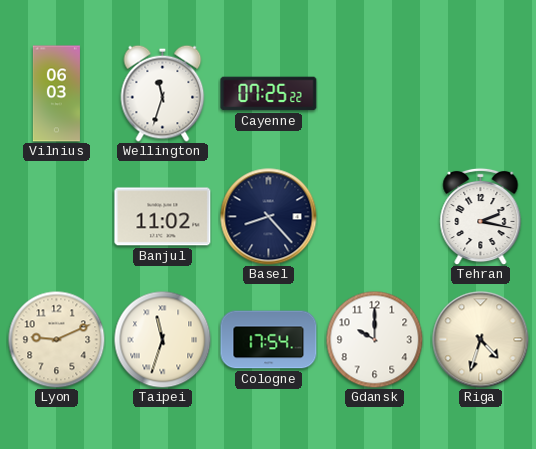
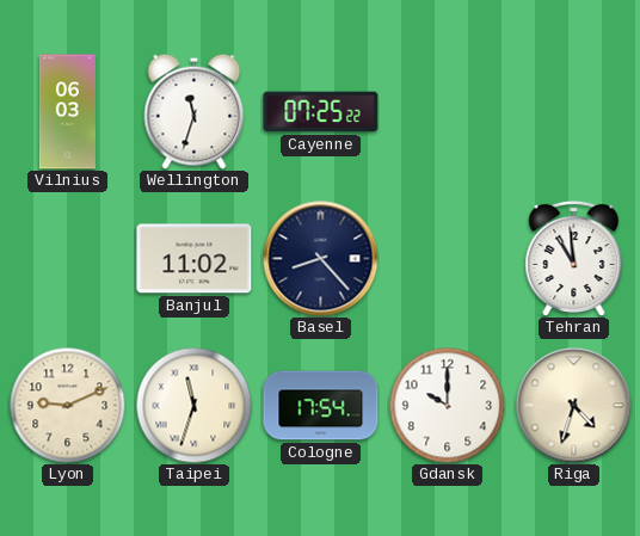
Tehran: 2:17 -> 10:59 (574, 258)
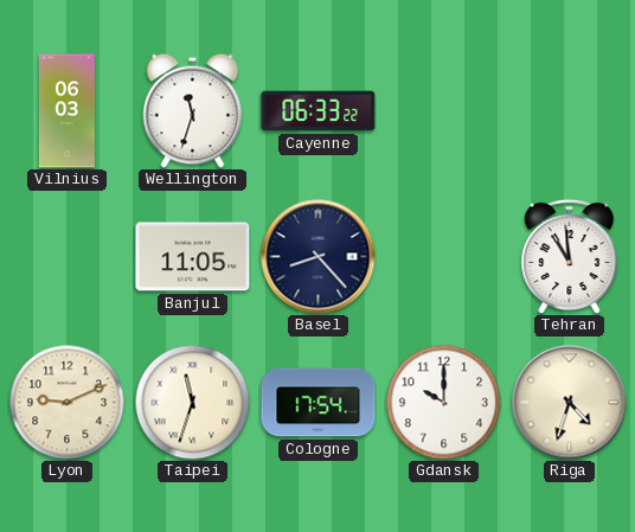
Cayenne: 07:25 -> 06:33 (319, 111)
Banjul: 11:02 -> 11:05 (193, 257)
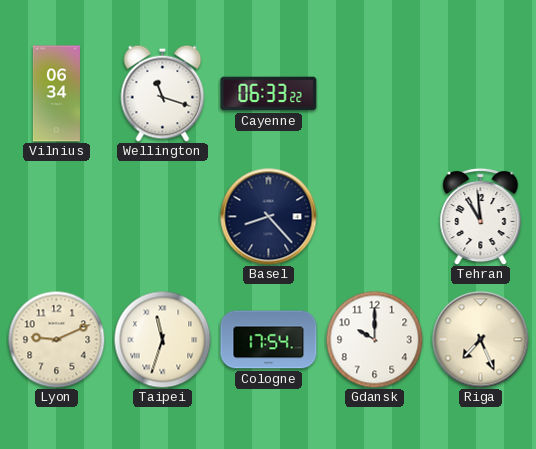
Vilnius: 06:03 -> 06:34 (56, 94)
Wellington: 11:33 -> 11:18 (163, 93)
Banjul: 11:05 -> none (193, 257)
Riga: 4:33 -> 7:26 (481, 340)
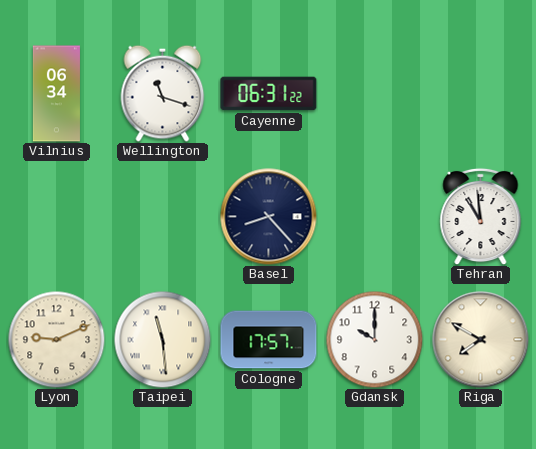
Cayenne: 06:33 -> 06:31 (269, 94)
Taipei: 11:33 -> 11:29 (162, 339)
Cologne: 17:54 -> 17:57 (269, 340)
Riga: 7:26 -> 7:50 (481, 340)
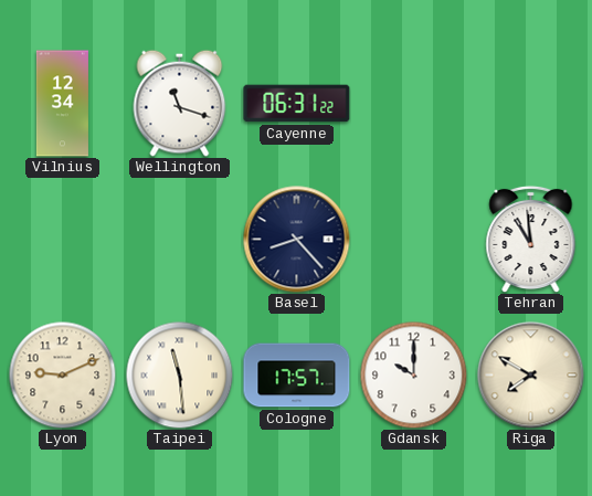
Vilnius: 06:34 -> 12:34 (62, 104)
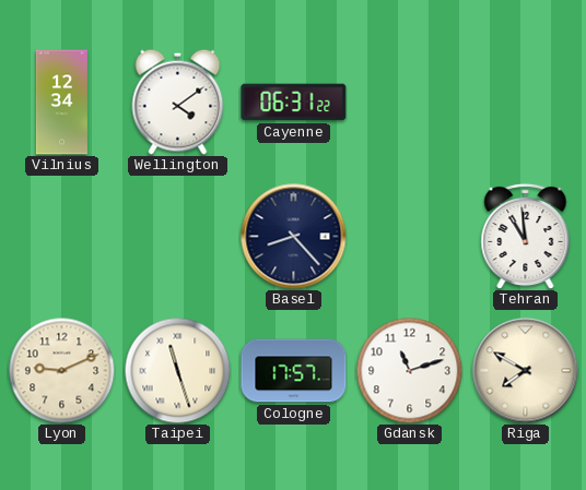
Wellington: 11:18 -> 4:09 (178, 101)
Taipei: 11:29 -> 11:27 (177, 370)
Gdansk: 10:00 -> 11:12 (409, 370)
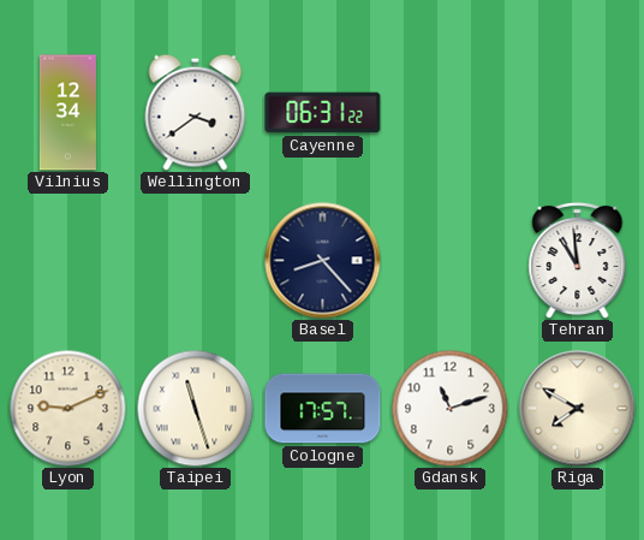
Wellington: 4:09 -> 3:39 (196, 112)
